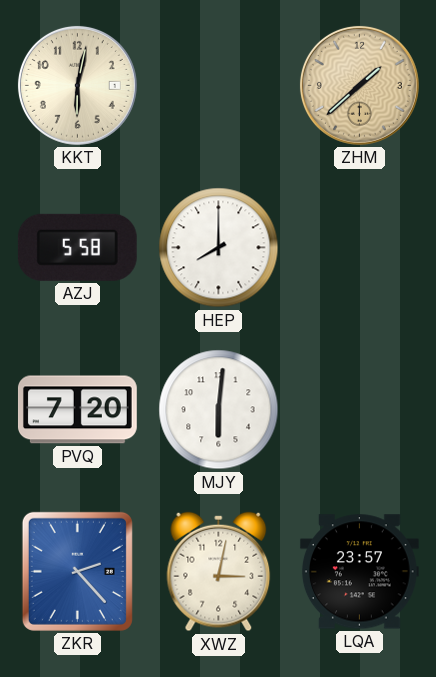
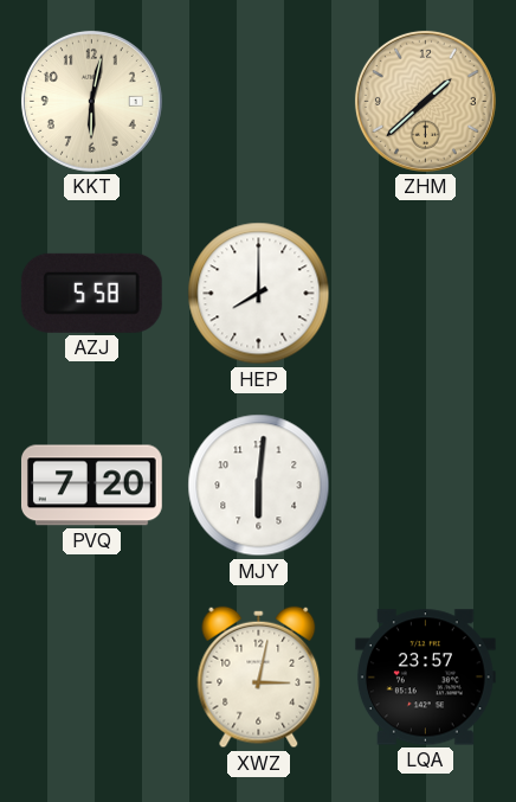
ZKR: 2:23 -> none (77, 571)
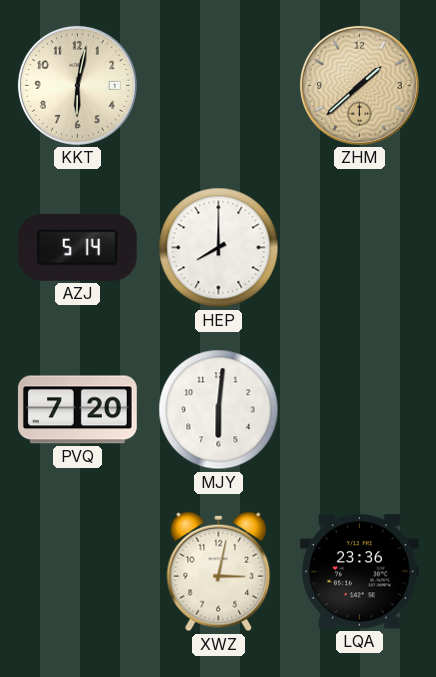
AZJ: 5:58 -> 5:14 (77, 247)
LQA: 23:57 -> 23:36 (359, 572)
